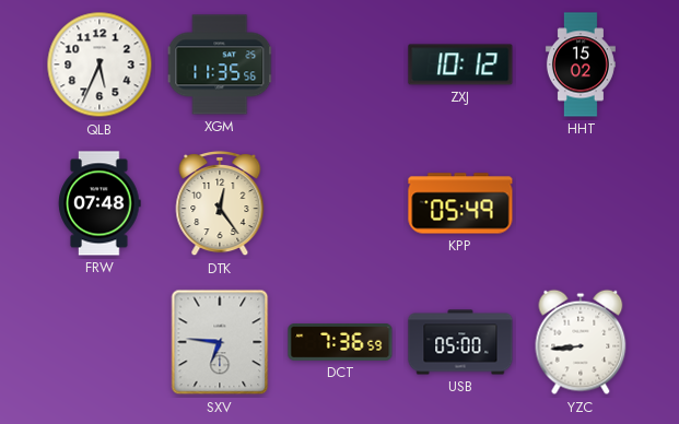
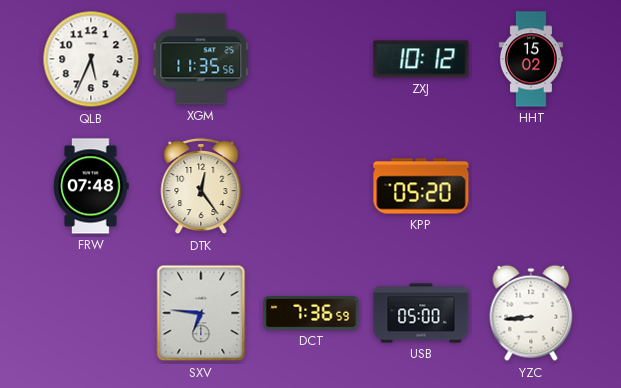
KPP: 05:49 -> 05:20 (421, 186)
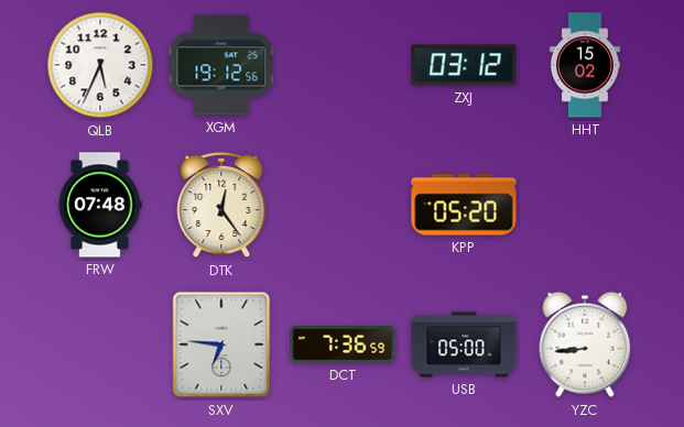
XGM: 11:35 -> 19:12 (222, 65)
ZXJ: 10:12 -> 03:12 (464, 65)
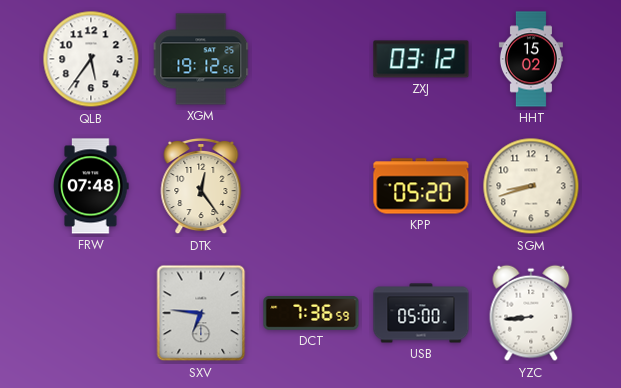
QLB: 5:34 -> 5:36 (91, 59)
SGM: none -> 8:42 (531, 186)
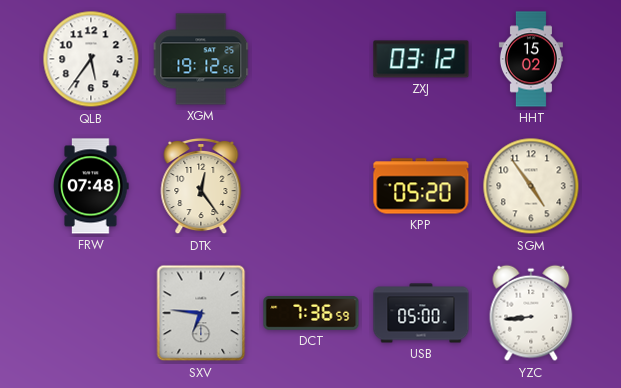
SGM: 8:42 -> 4:54 (531, 186)
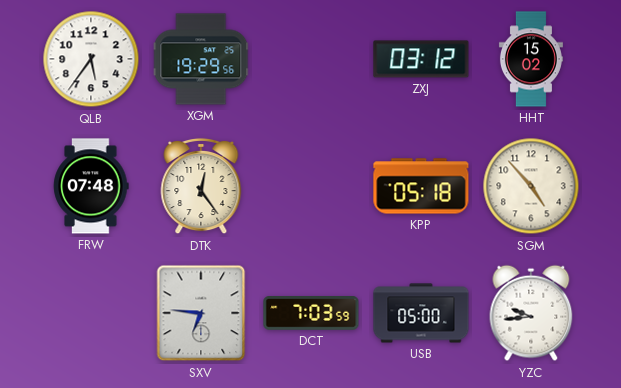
XGM: 19:12 -> 19:29 (202, 59)
KPP: 05:20 -> 05:18 (421, 186)
SGM: 4:54 -> 4:53 (531, 186)
DCT: 7:36 -> 7:03 (311, 314)
YZC: 8:44 -> 9:44 (531, 313)
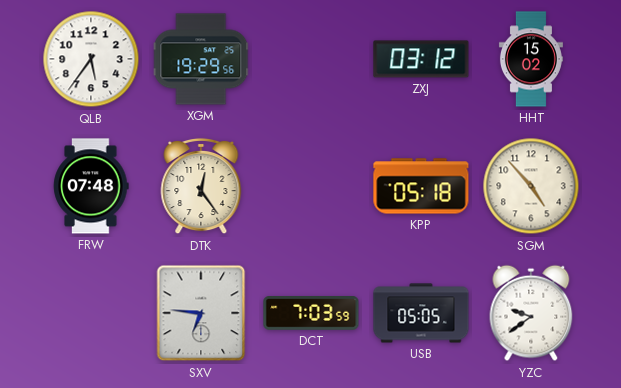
USB: 05:00 -> 05:05 (421, 313)
YZC: 9:44 -> 9:39 (531, 313)
